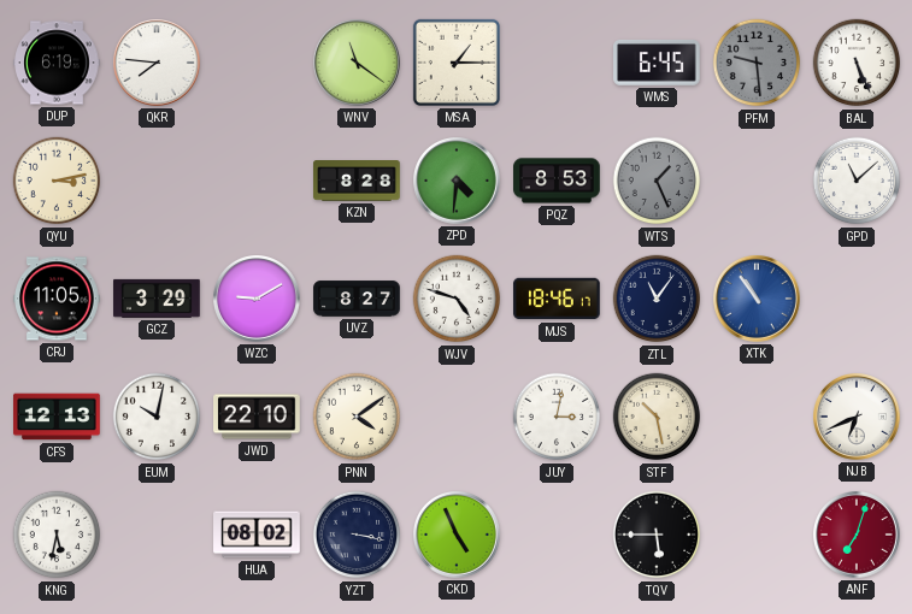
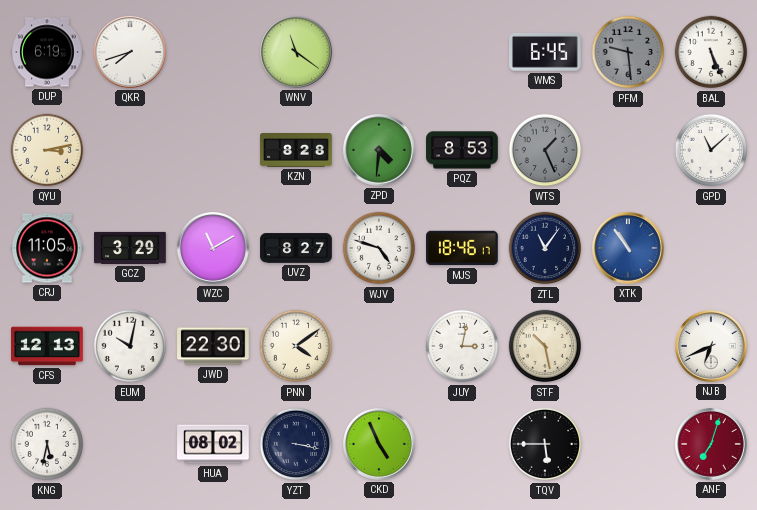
QKR: 7:46 -> 7:42 (131, 53)
MSA: 1:15 -> none (457, 63)
WZC: 9:10 -> 11:10 (214, 249)
JWD: 22:10 -> 22:30 (213, 346)
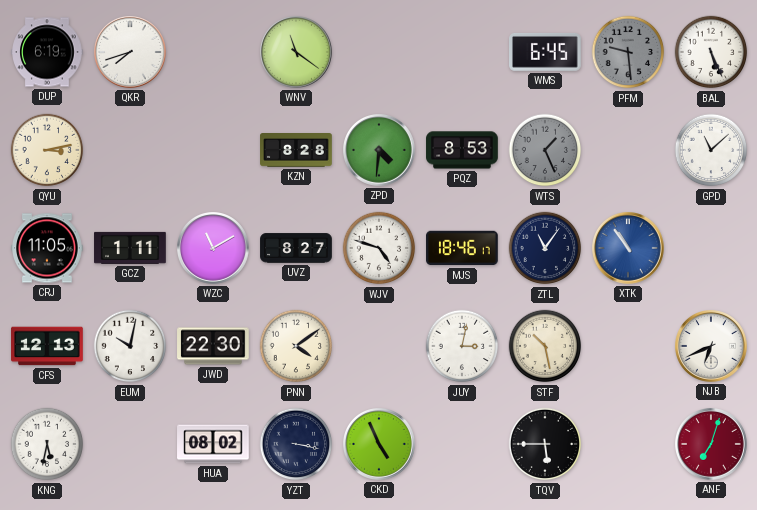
GCZ: 3:29 -> 1:11 (130, 248)
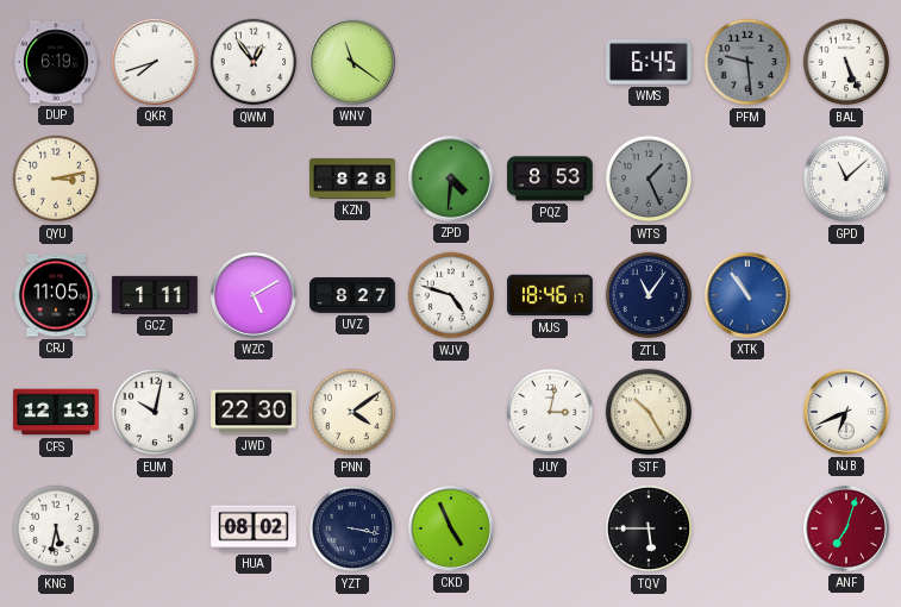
QWM: none -> 12:54 (254, 62)
WZC: 11:10 -> 5:10 (255, 296)
STF: 10:28 -> 10:25 (649, 412)
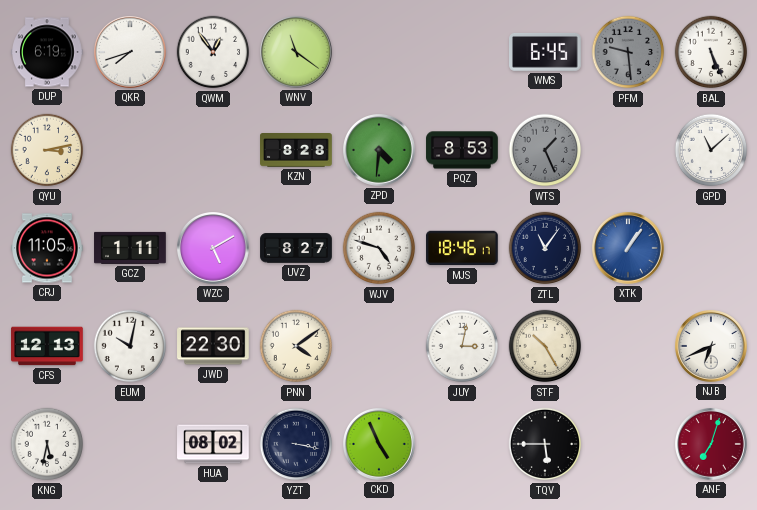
XTK: 10:54 -> 1:06 (629, 249)
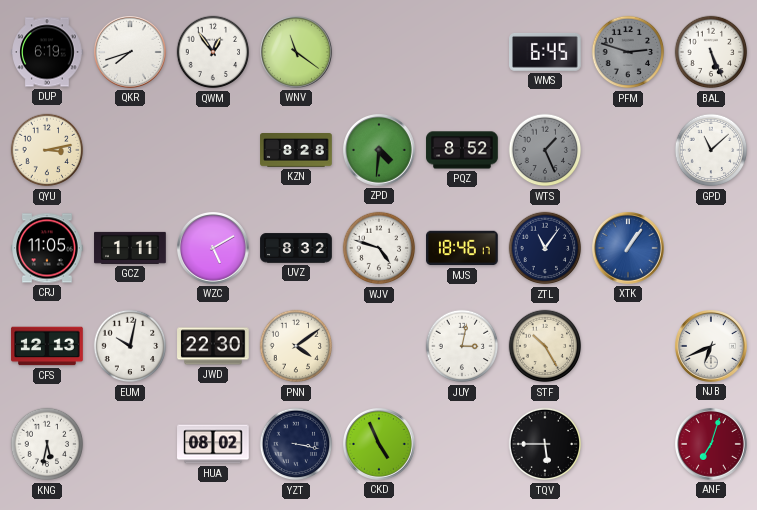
PFM: 9:29 -> 2:48 (628, 52)
PQZ: 8:53 -> 8:52 (462, 150)
UVZ: 8:27 -> 8:32 (296, 248)
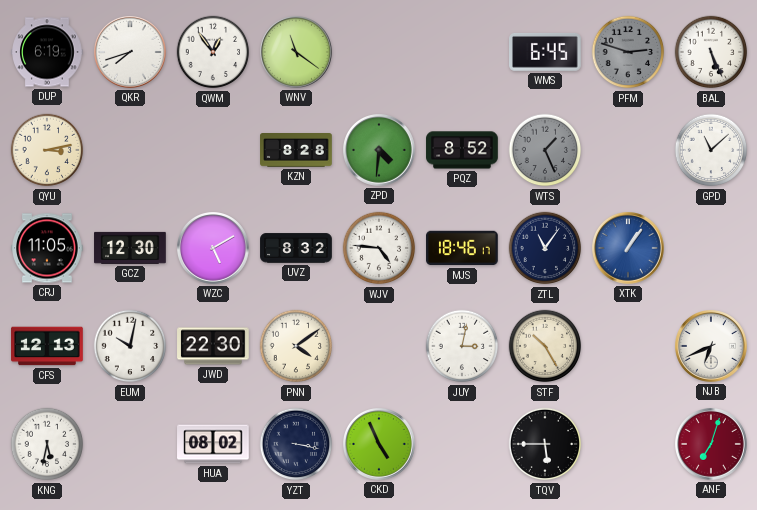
GCZ: 1:11 -> 12:30 (130, 248)
WJV: 4:48 -> 4:46 (379, 248)
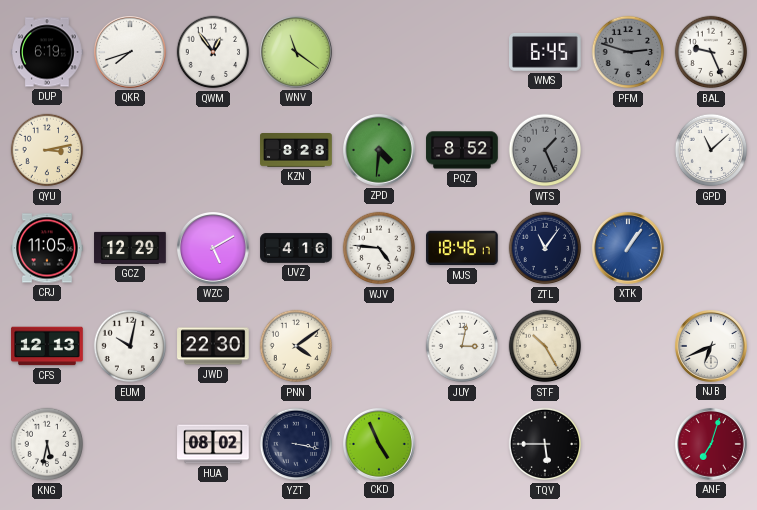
BAL: 5:26 -> 9:26 (711, 52)
GCZ: 12:30 -> 12:29 (130, 248)
UVZ: 8:32 -> 4:16 (296, 248)
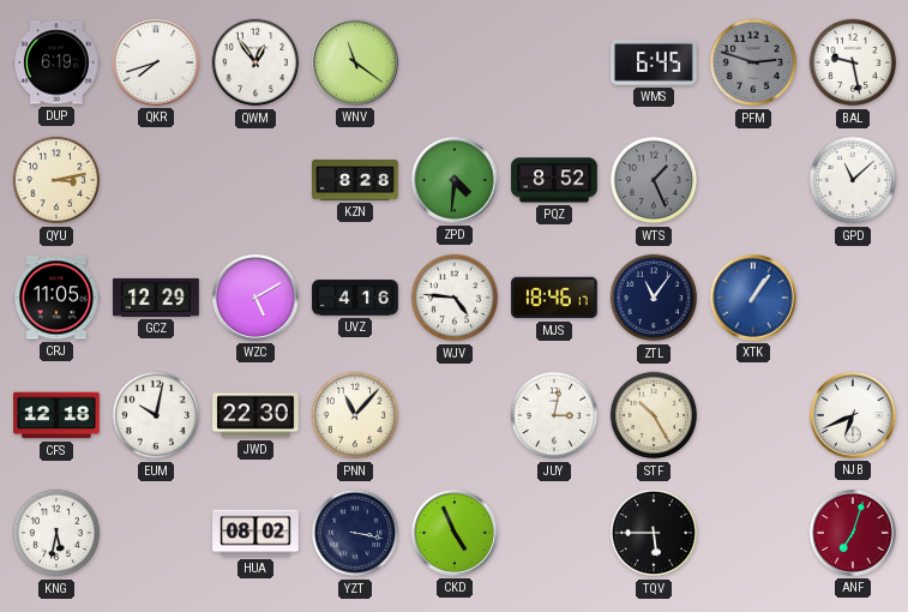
BAL: 9:26 -> 9:28 (853, 62)
CFS: 12:13 -> 12:18 (56, 415)
PNN: 4:09 -> 11:07 (355, 415)
